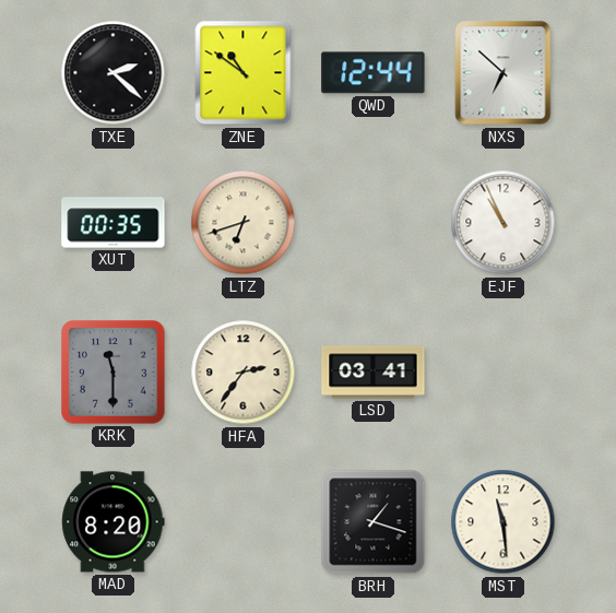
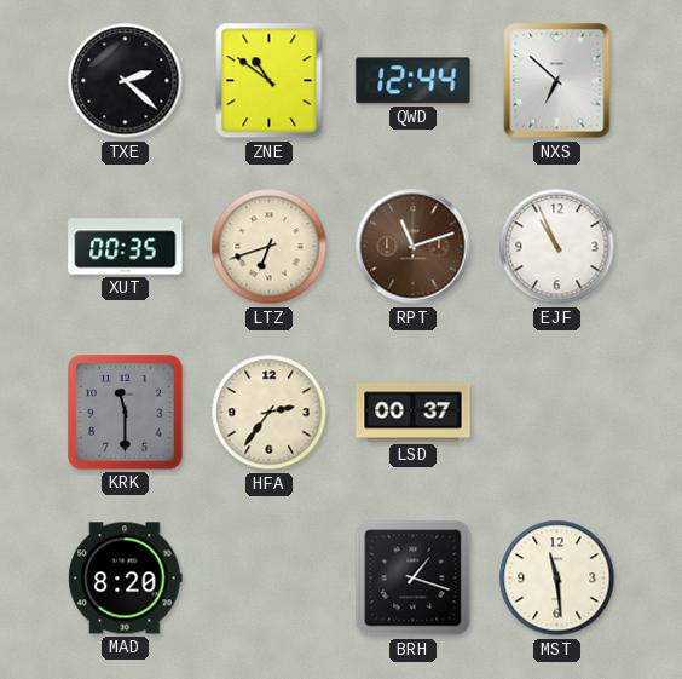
RPT: none -> 11:12 (414, 247)
LSD: 03:41 -> 00:37 (414, 413)
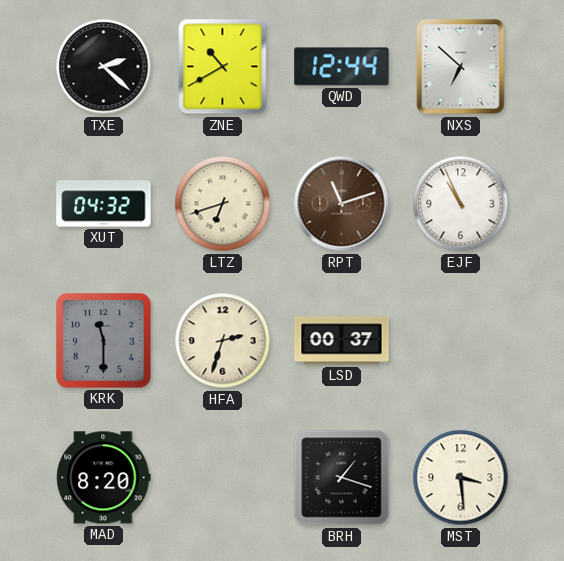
ZNE: 10:51 -> 10:40 (223, 67)
XUT: 00:35 -> 04:32 (104, 204)
HFA: 2:36 -> 2:33 (223, 341)
MST: 11:29 -> 3:29 (461, 478)
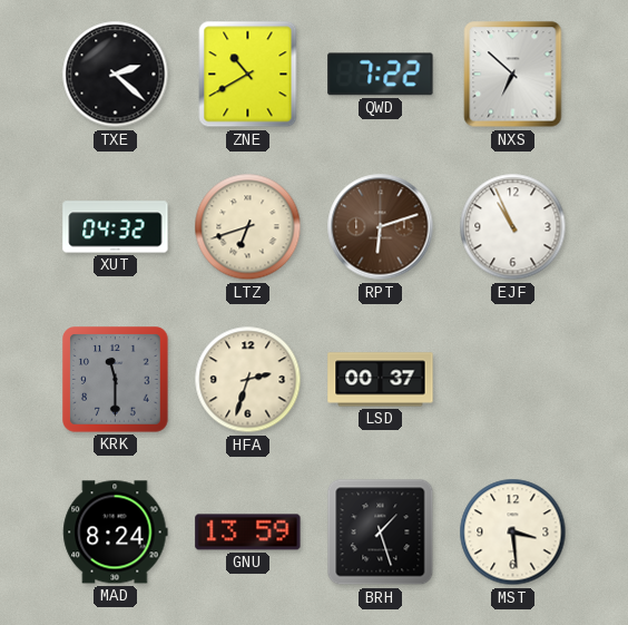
QWD: 12:44 -> 7:22 (381, 75)
RPT: 11:12 -> 6:12 (381, 227)
MAD: 8:20 -> 8:24 (116, 533)
GNU: none -> 13:59 (248, 533)
BRH: 1:18 -> 1:27 (381, 533)
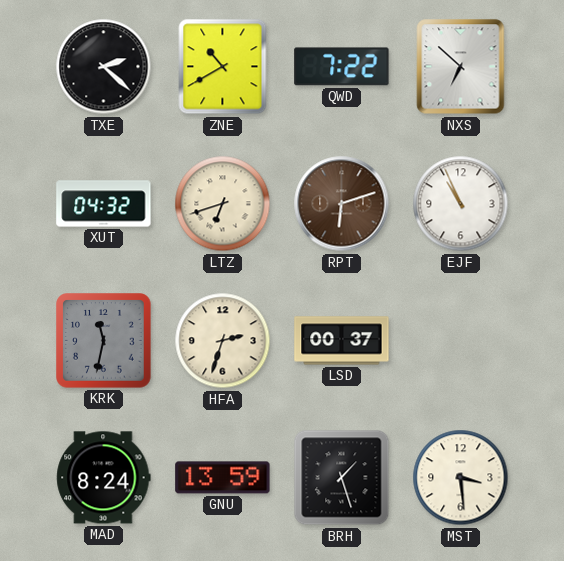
KRK: 11:30 -> 11:32 (104, 341)
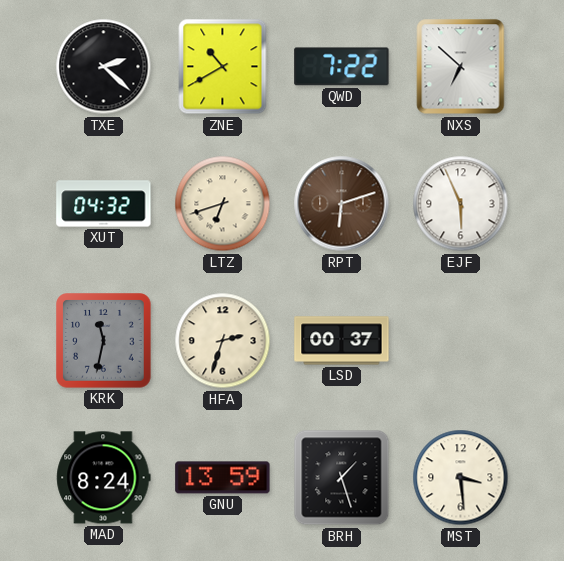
EJF: 10:56 -> 5:56 (461, 204)
